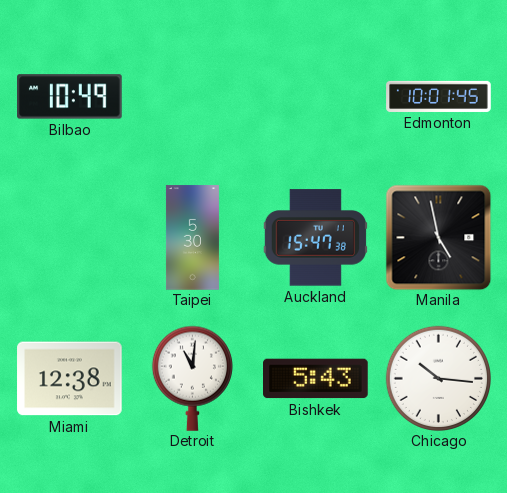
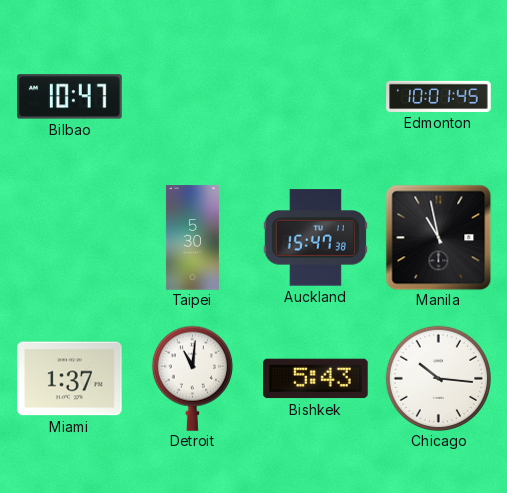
Bilbao: 10:49 -> 10:47 (70, 97)
Manila: 4:58 -> 10:58 (438, 237)
Miami: 12:38 -> 1:37 (70, 379)
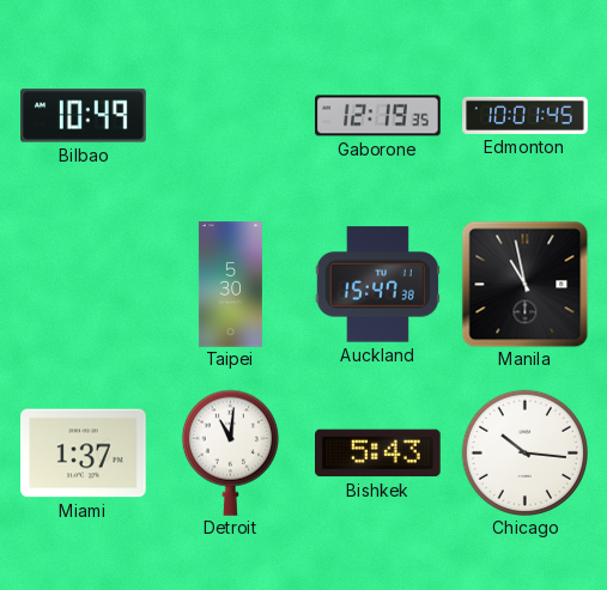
Bilbao: 10:47 -> 10:49 (84, 116)
Gaborone: none -> 12:19 (378, 116)
